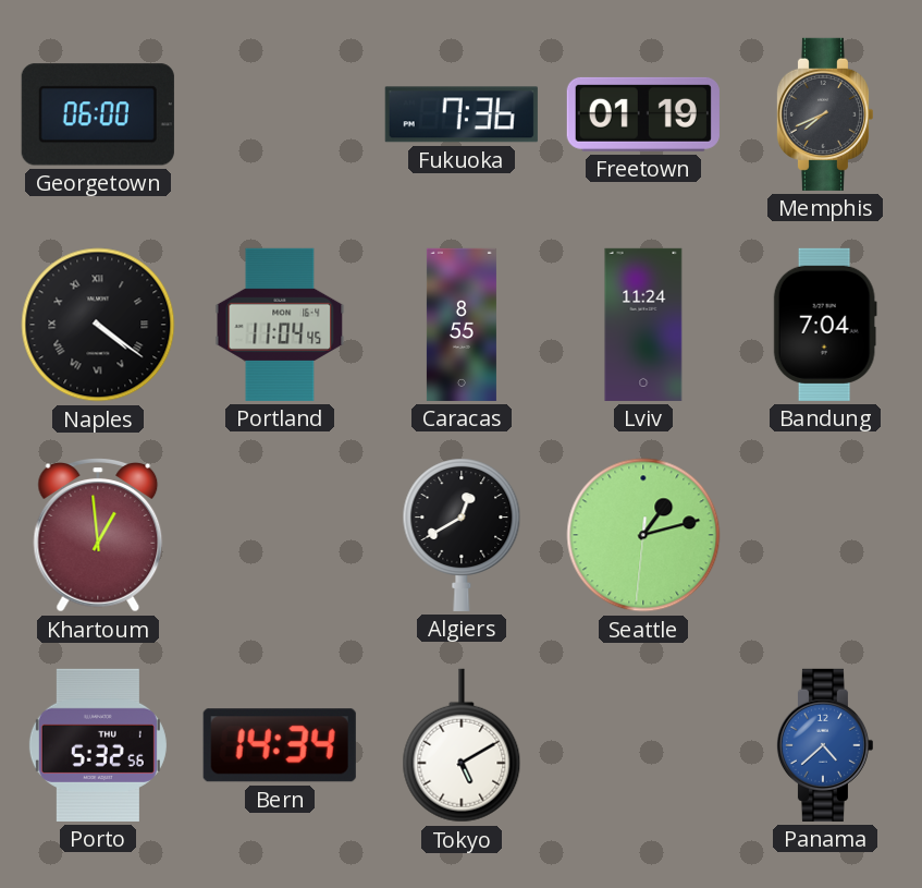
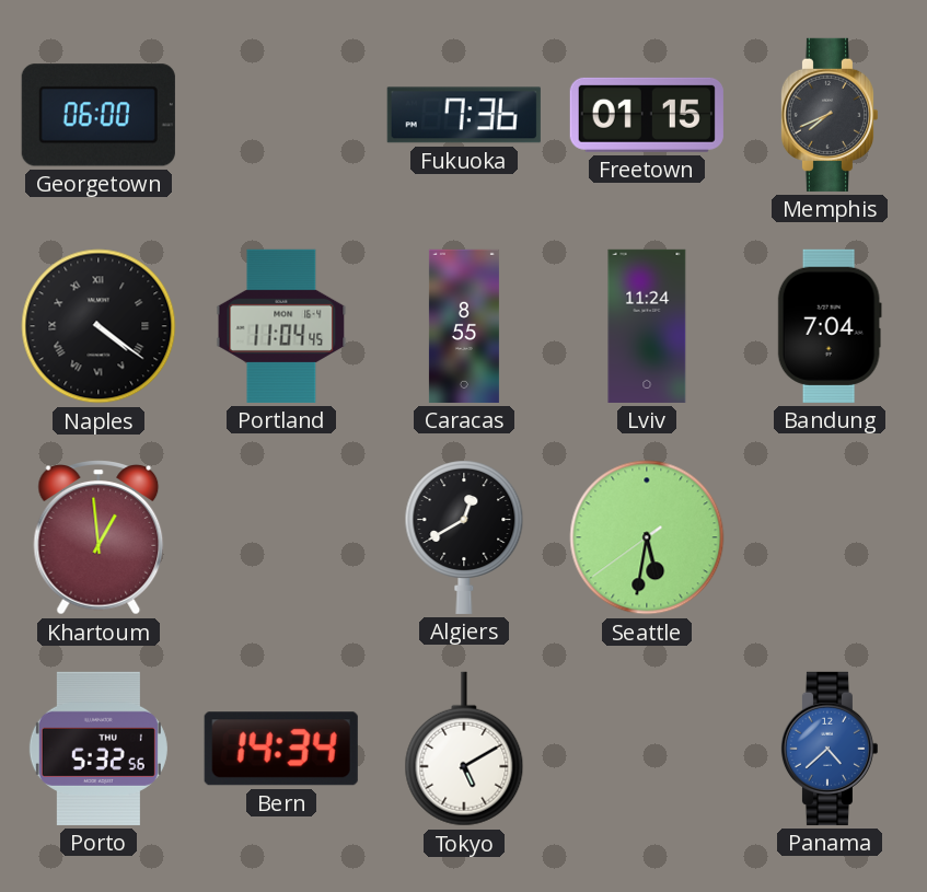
Freetown: 01:19 -> 01:15 (647, 115)
Seattle: 1:12 -> 5:31 (647, 537)
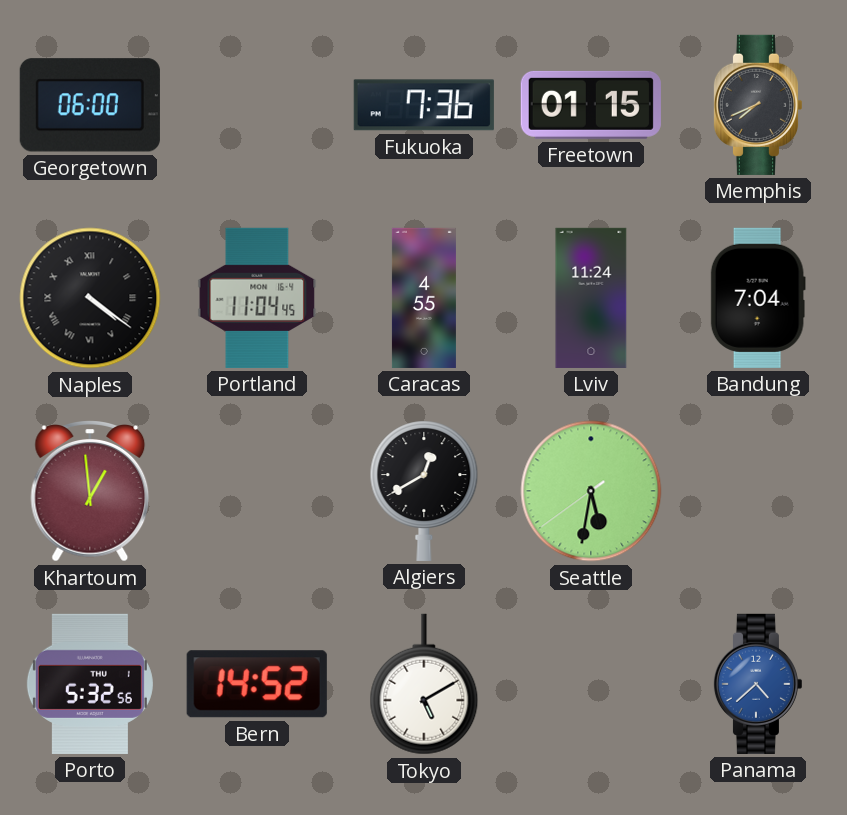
Caracas: 8:55 -> 4:55 (424, 298)
Bern: 14:34 -> 14:52 (257, 684)
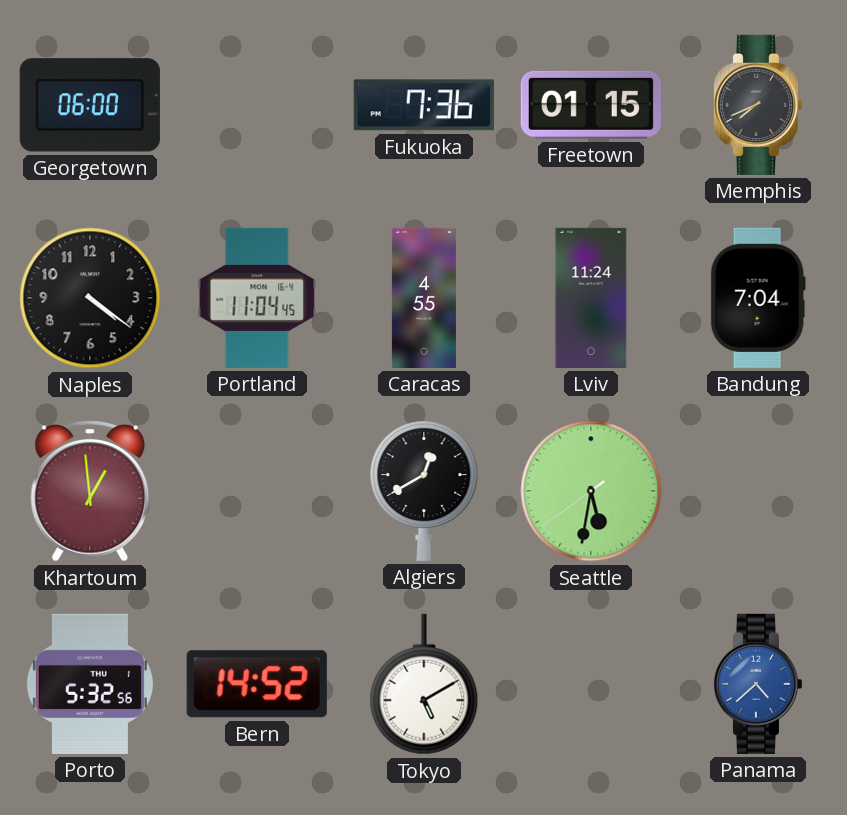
Naples numerals: Roman -> Arabic (90, 298)
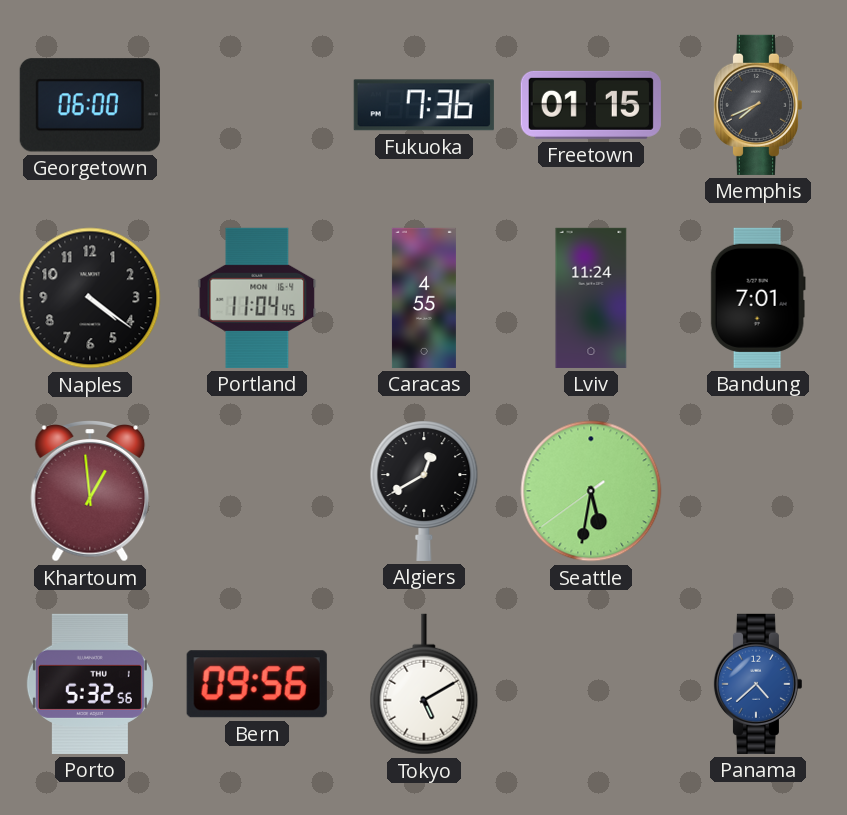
Bandung: 7:04 -> 7:01 (758, 298)
Bern: 14:52 -> 09:56 (257, 684)
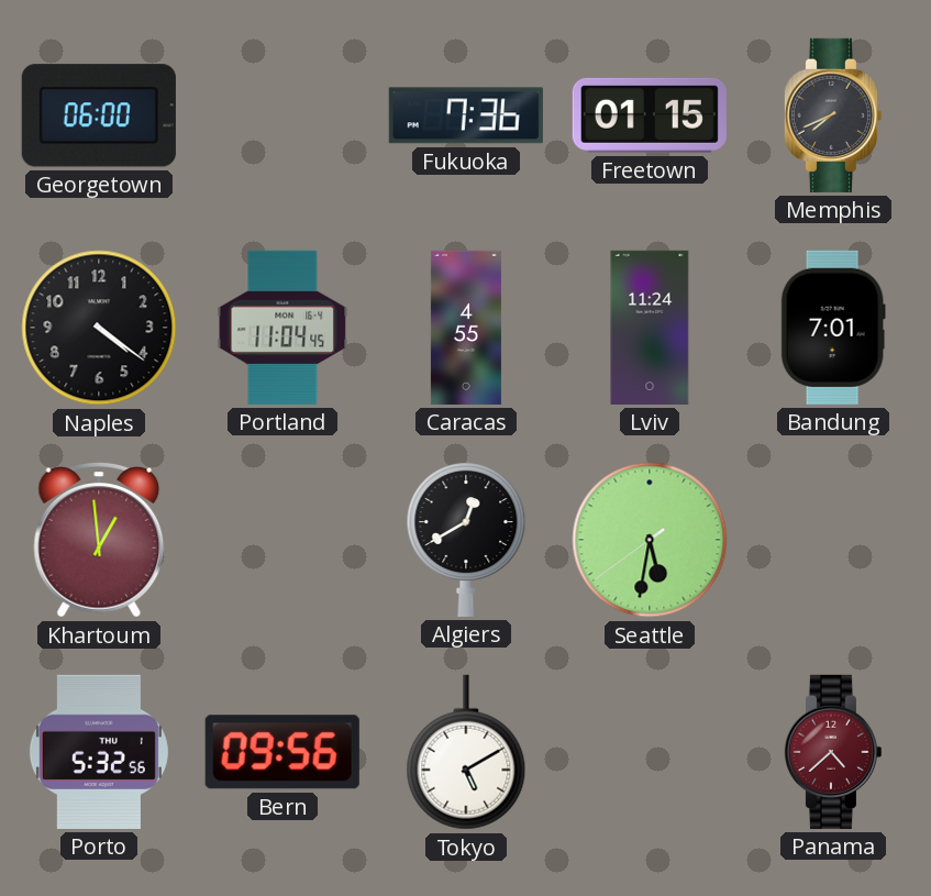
Panama dial: blue -> burgundy (832, 752)
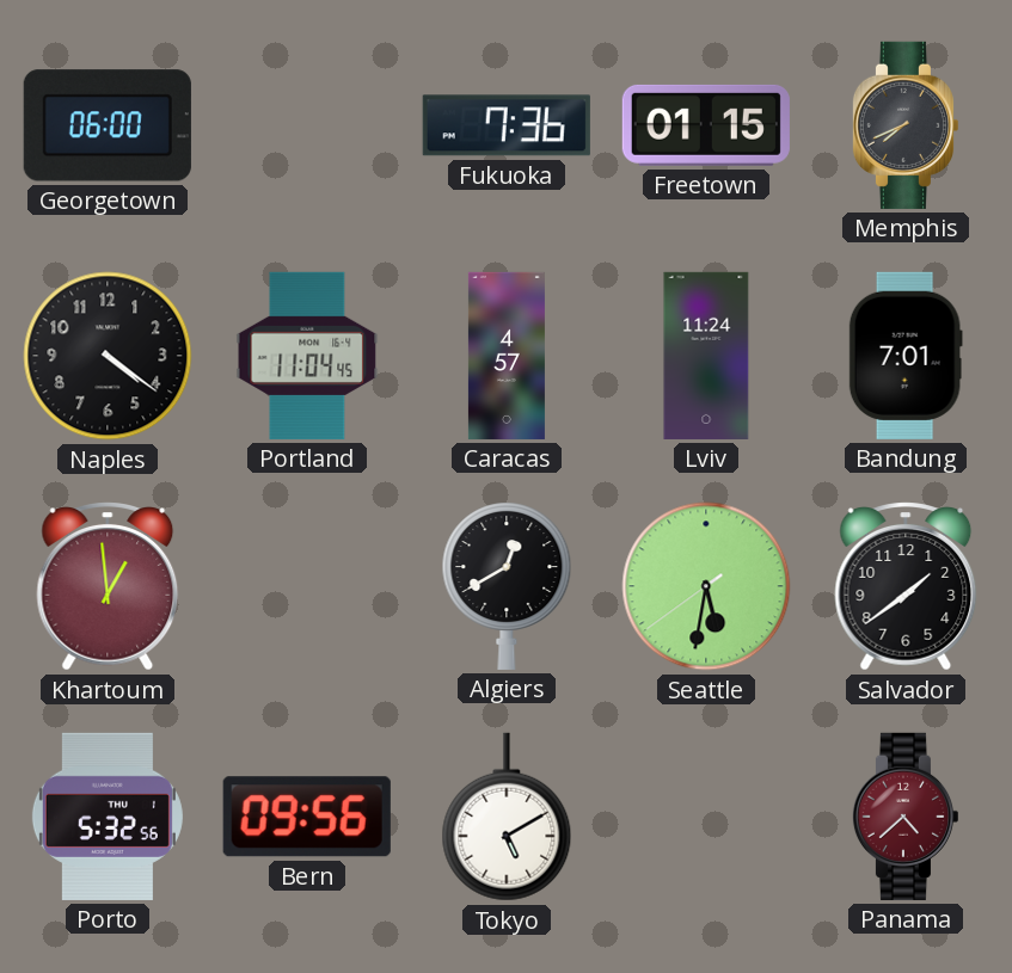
Caracas: 4:55 -> 4:57 (507, 356)
Salvador: none -> 1:39 (906, 586)
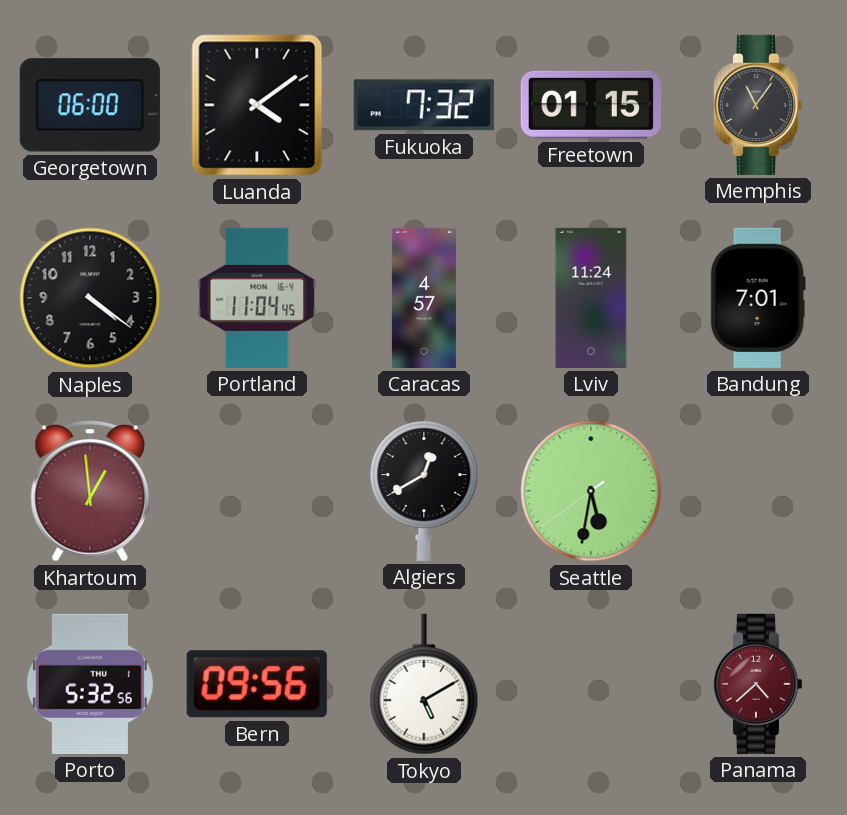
Luanda: none -> 4:09 (257, 105)
Fukuoka: 7:36 -> 7:32 (424, 105)
Memphis: 7:41 -> 11:06 (757, 105)
Salvador: 1:39 -> none (906, 586)
